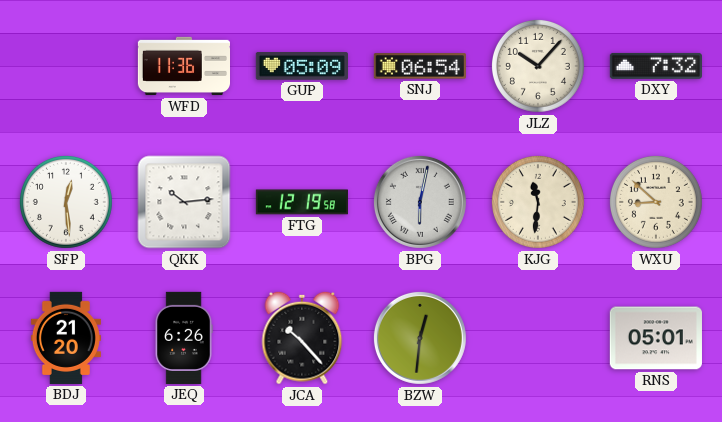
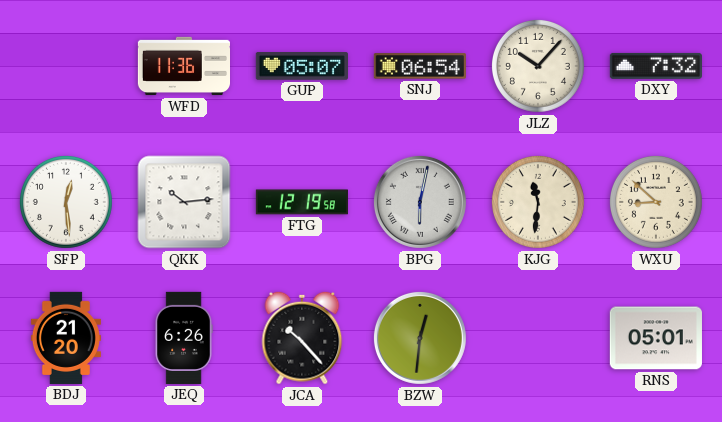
GUP: 05:09 -> 05:07 (302, 66)
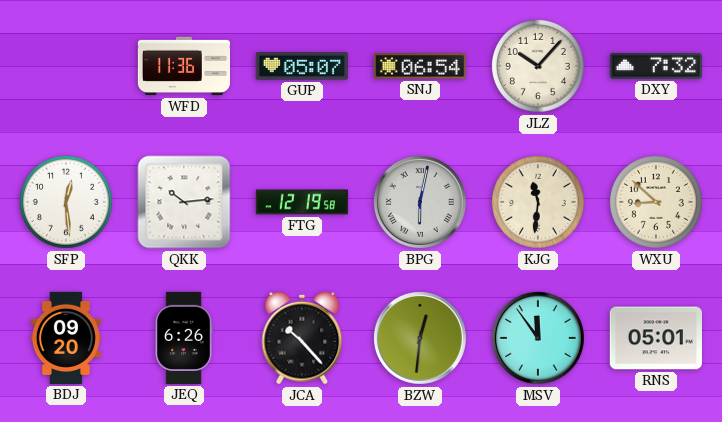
BDJ: 21:20 -> 09:20 (66, 338)
MSV: none -> 11:54 (538, 338)
